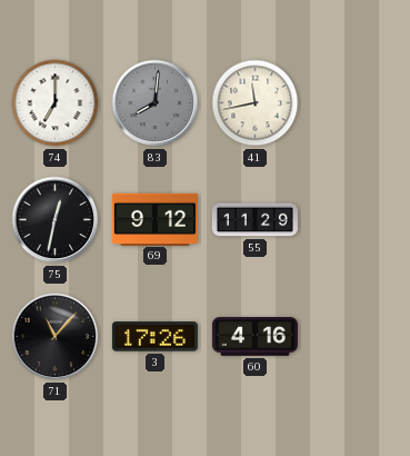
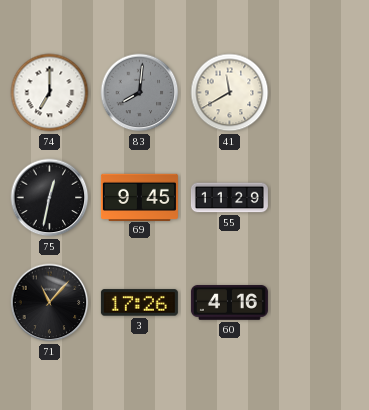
41: 11:43 -> 11:40 (230, 93)
69: 9:12 -> 9:45 (139, 197)
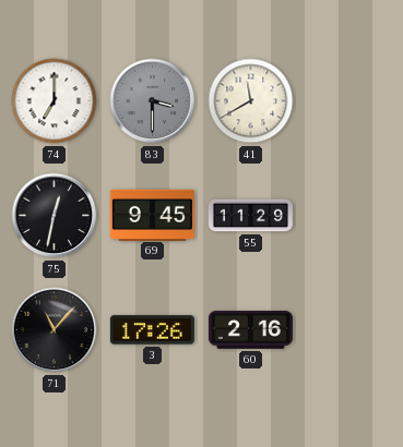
83: 8:01 -> 3:30 (153, 101)
60: 4:16 -> 2:16 (250, 330)
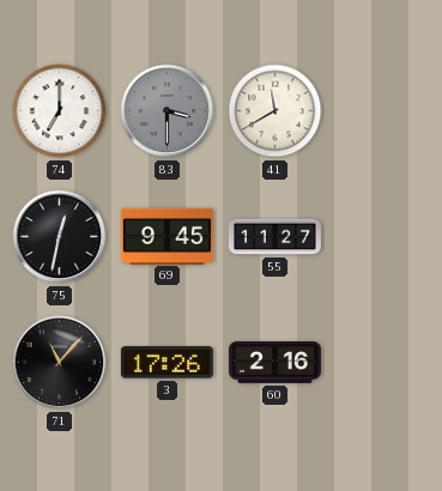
55: 11:29 -> 11:27 (274, 237)
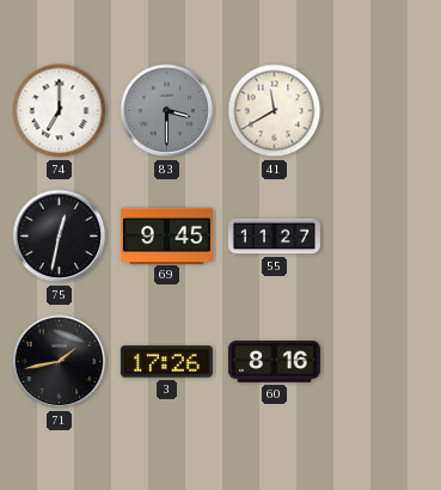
71: 11:07 -> 1:43 (60, 362)
60: 2:16 -> 8:16 (274, 362)
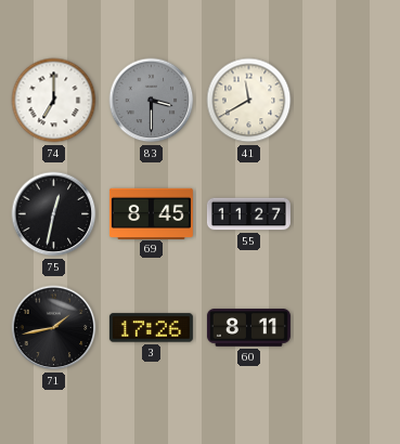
69: 9:45 -> 8:45 (151, 213)
60: 8:16 -> 8:11 (248, 328)
